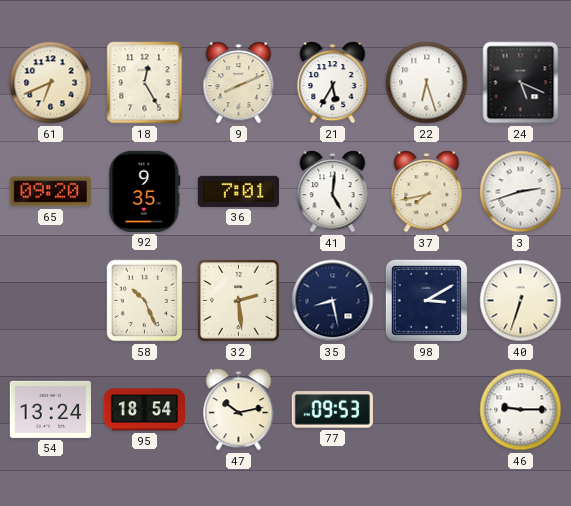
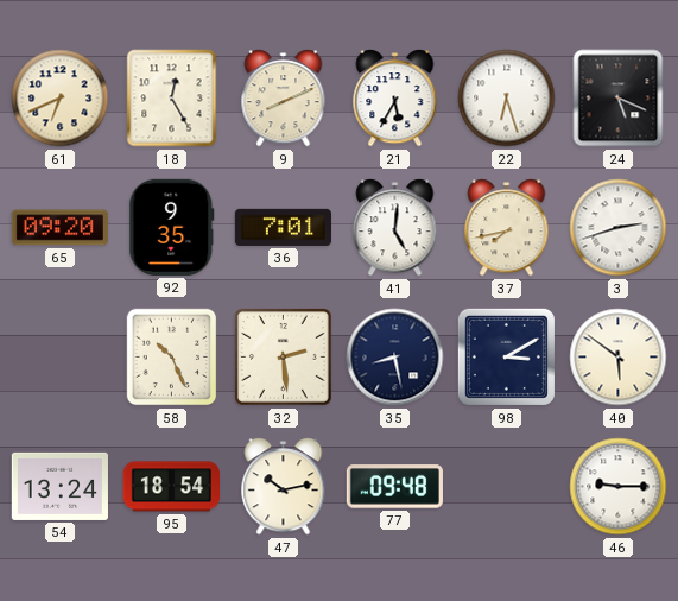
40: 6:33 -> 5:51 (619, 358)
77: 09:53 -> 09:48 (394, 487)
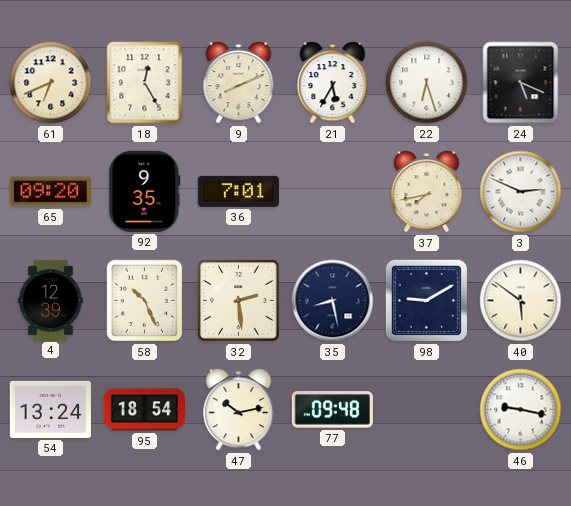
41: 5:01 -> none (395, 228)
3: 2:42 -> 2:49 (521, 192)
4: none -> 12:39 (51, 300)
98: 3:10 -> 9:10 (426, 300)
46: 9:15 -> 9:17 (521, 410)
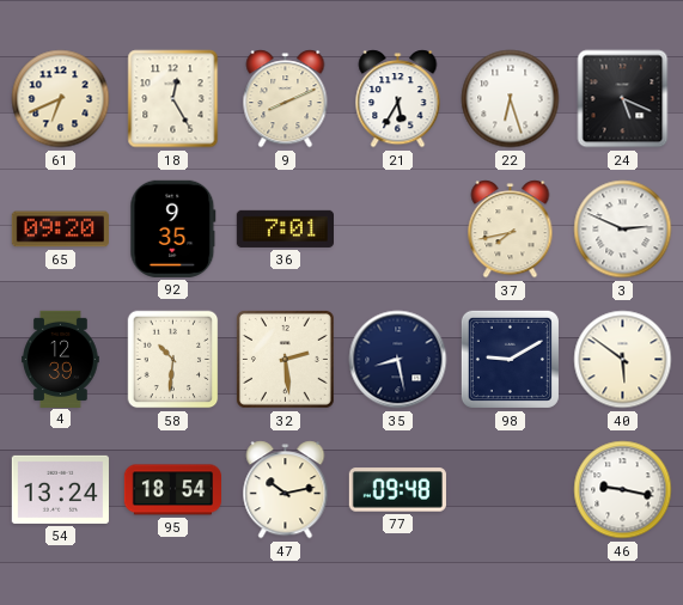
58: 10:26 -> 10:31 (173, 360)
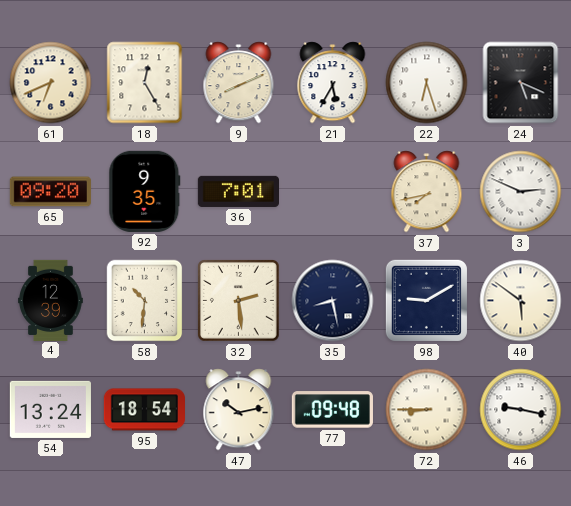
72: none -> 8:45 (427, 410)
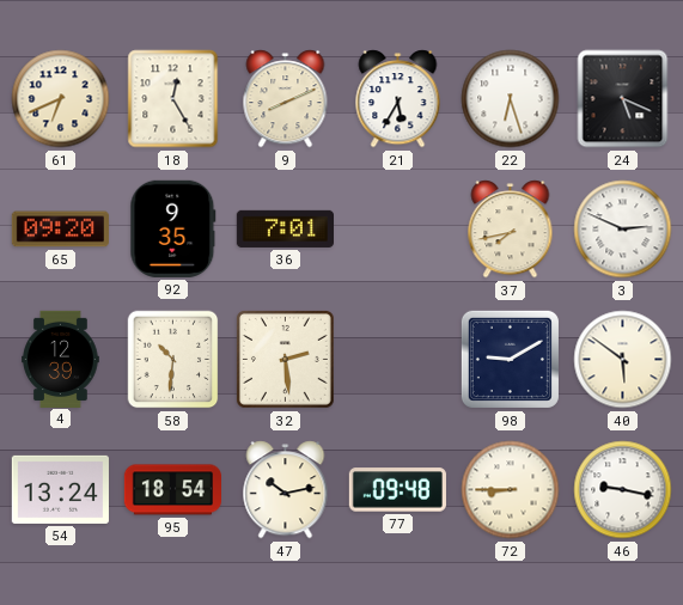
35: 8:28 -> none (333, 301)
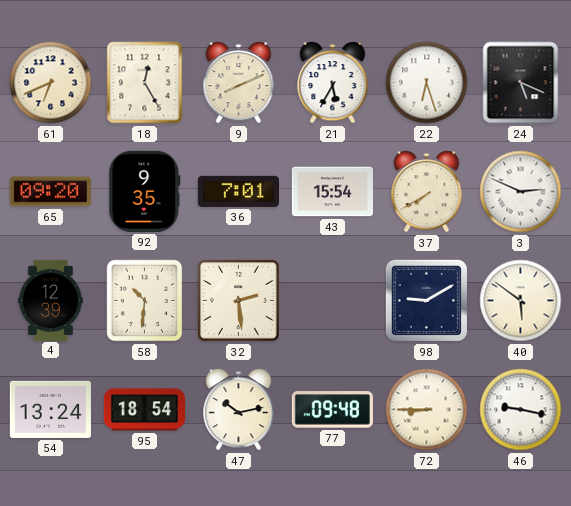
43: none -> 15:54 (332, 192)
37: 7:43 -> 7:40 (427, 192)
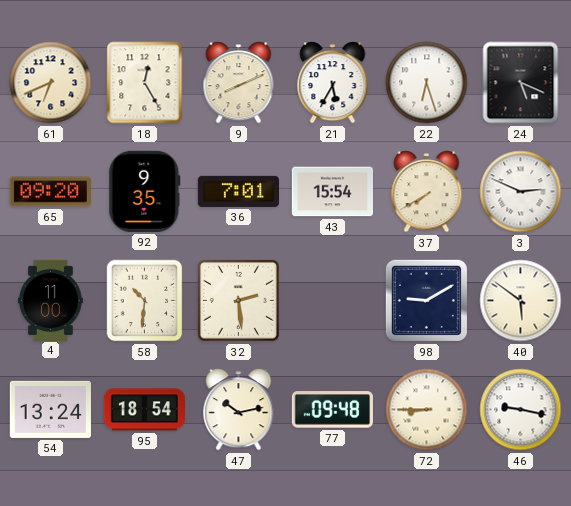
4: 12:39 -> 11:00 (51, 300)
